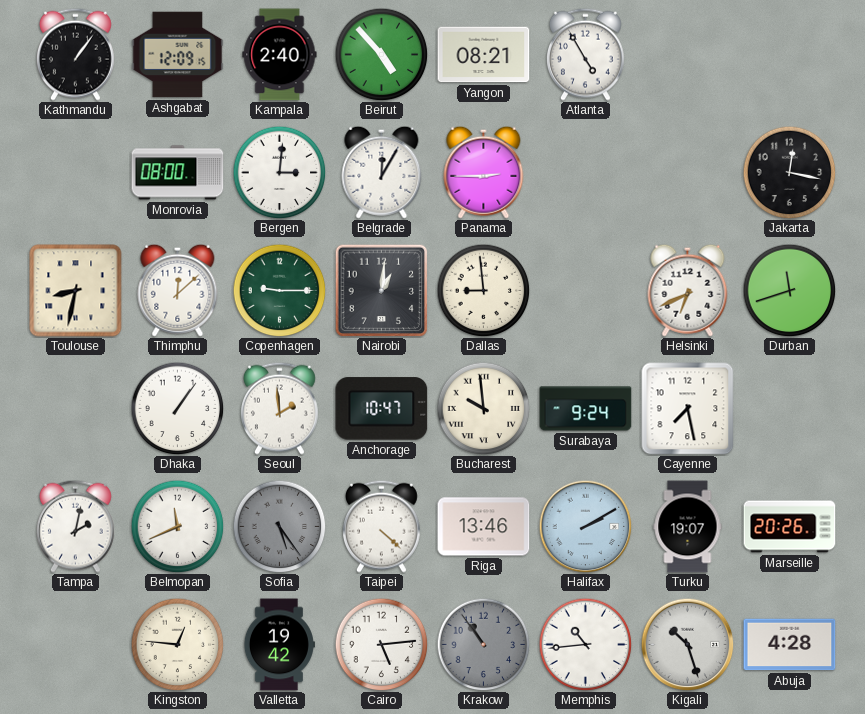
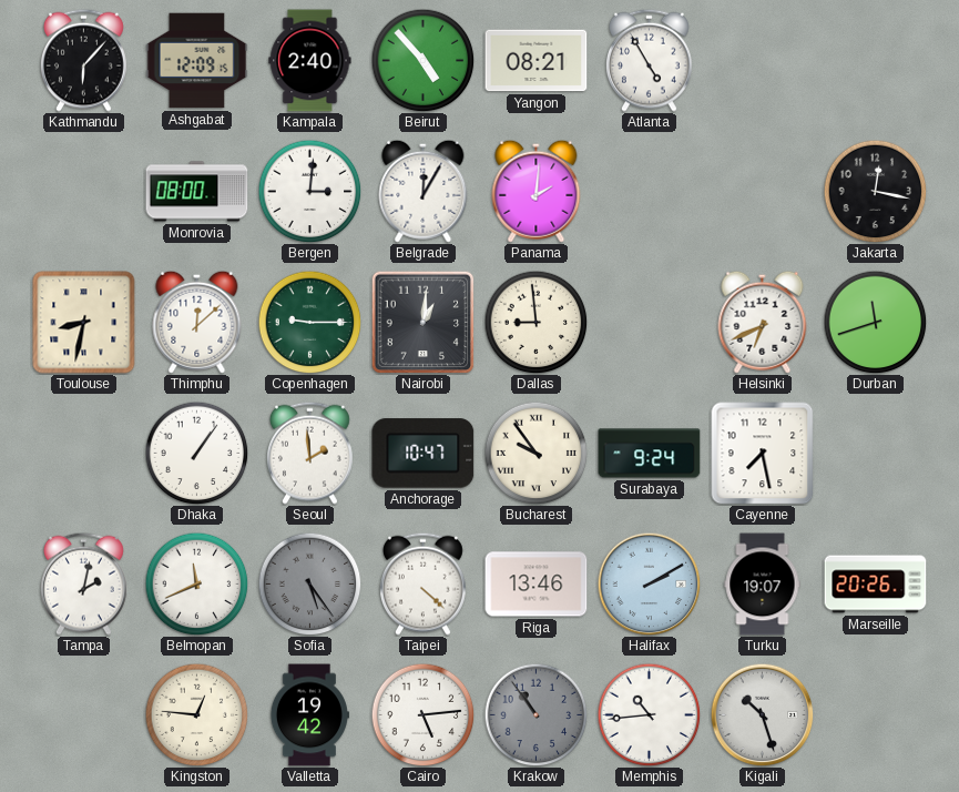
Kathmandu: 1:06 -> 6:07 (83, 60)
Panama: 2:45 -> 2:01 (537, 191)
Bucharest: 9:59 -> 9:54 (535, 453)
Abuja: 4:28 -> none (790, 645)
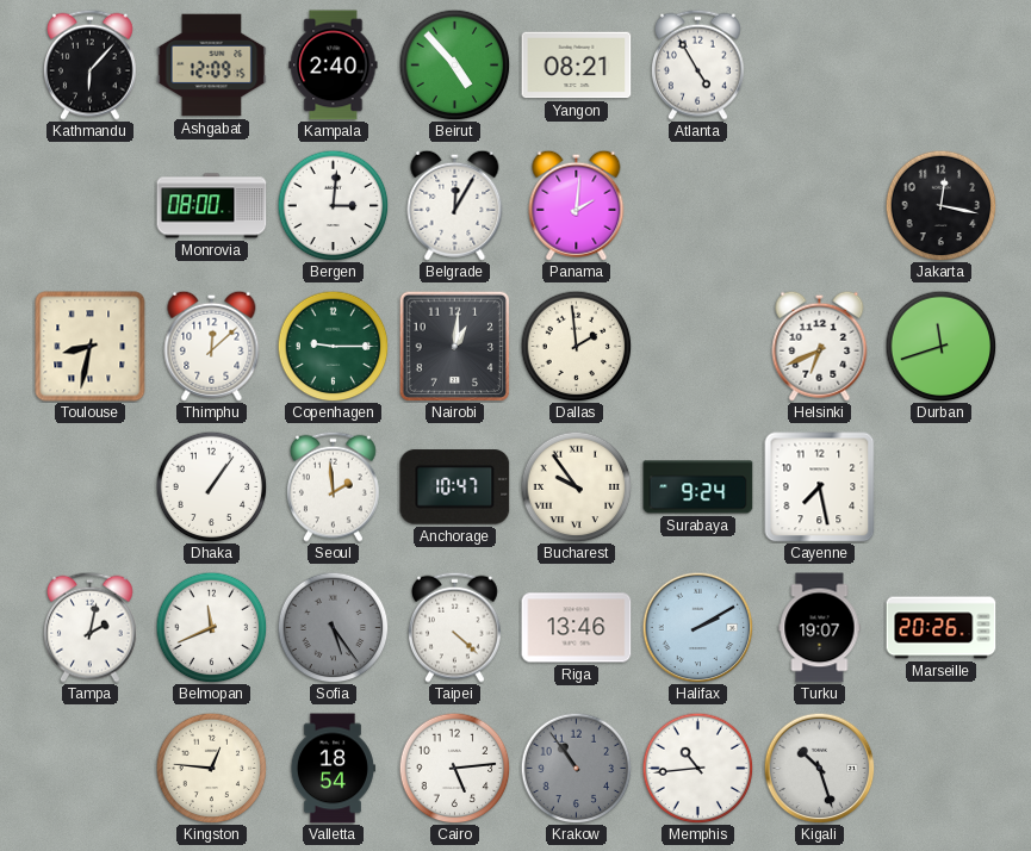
Dallas: 8:59 -> 1:59 (576, 346)
Valletta: 19:42 -> 18:54 (333, 769)
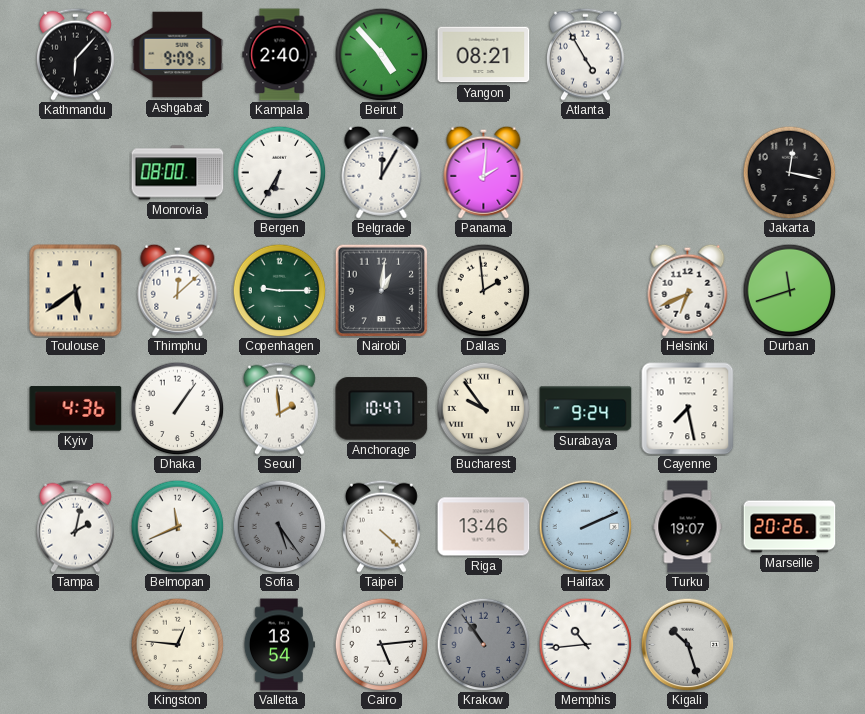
Ashgabat: 12:09 -> 9:09 (178, 55)
Bergen: 3:01 -> 6:35 (279, 172)
Toulouse: 8:32 -> 5:39 (76, 291)
Kyiv: none -> 4:36 (76, 409)
Halifax: 2:10 -> 2:11 (585, 526)
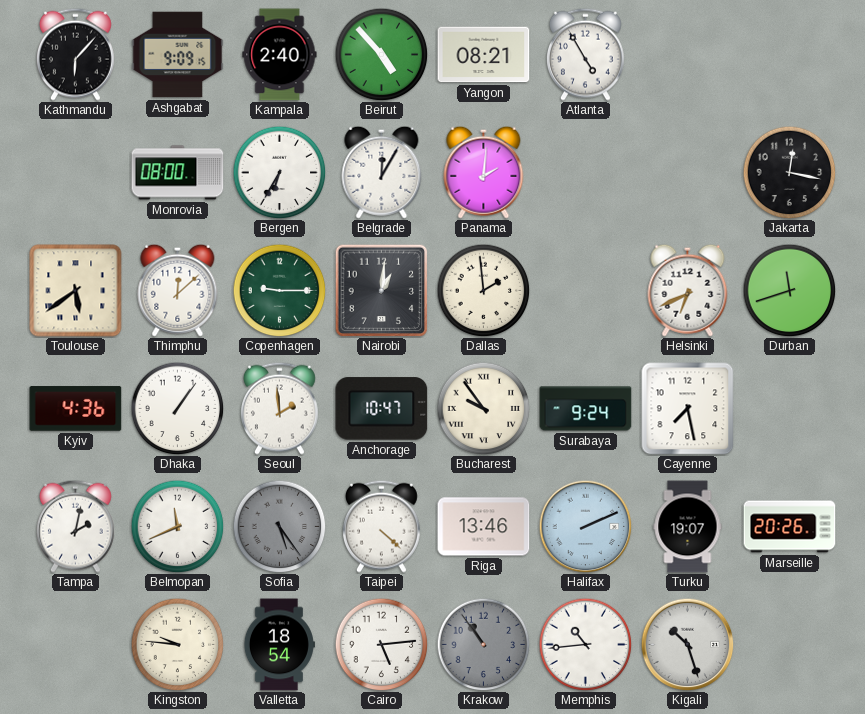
Kingston: 12:46 -> 9:46 (177, 644)
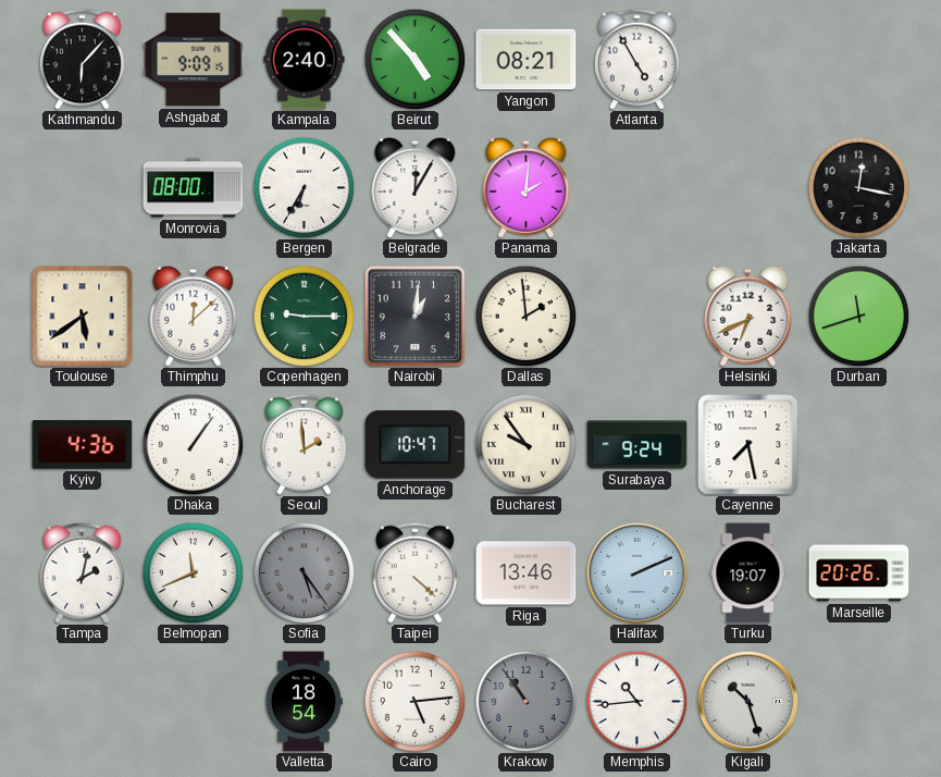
Kingston: 9:46 -> none (177, 644)
